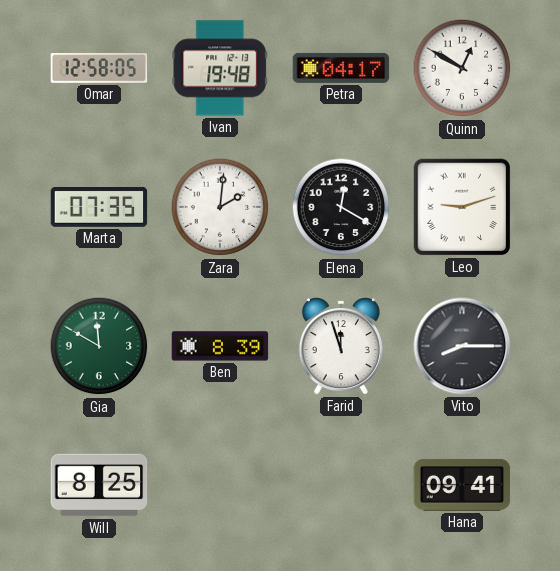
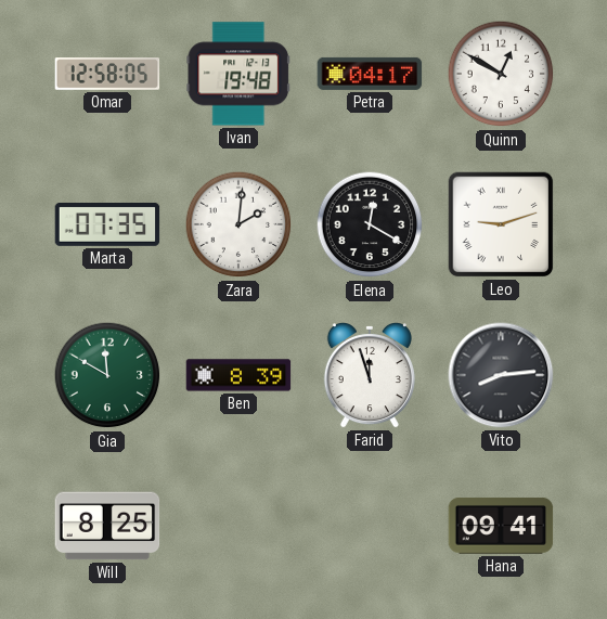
Vito: 8:15 -> 8:14 (501, 375)
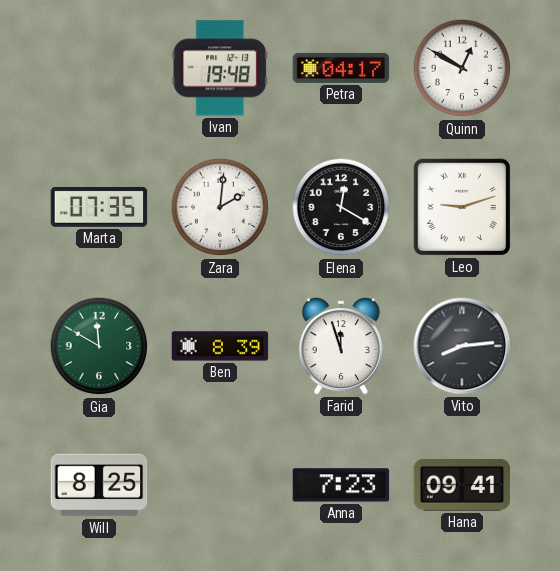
Omar: 12:58 -> none (107, 74)
Anna: none -> 7:23 (341, 485)
